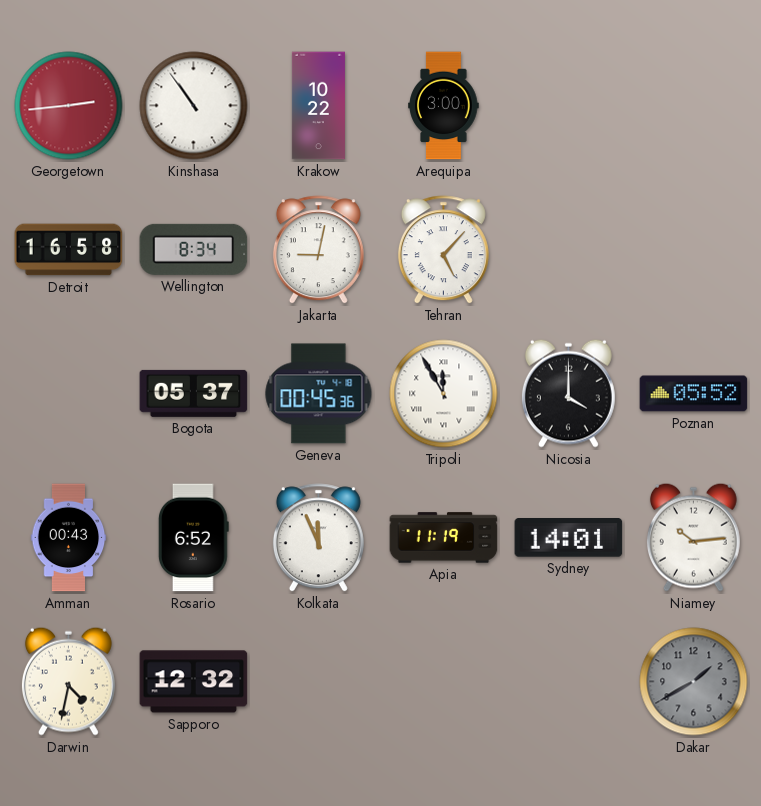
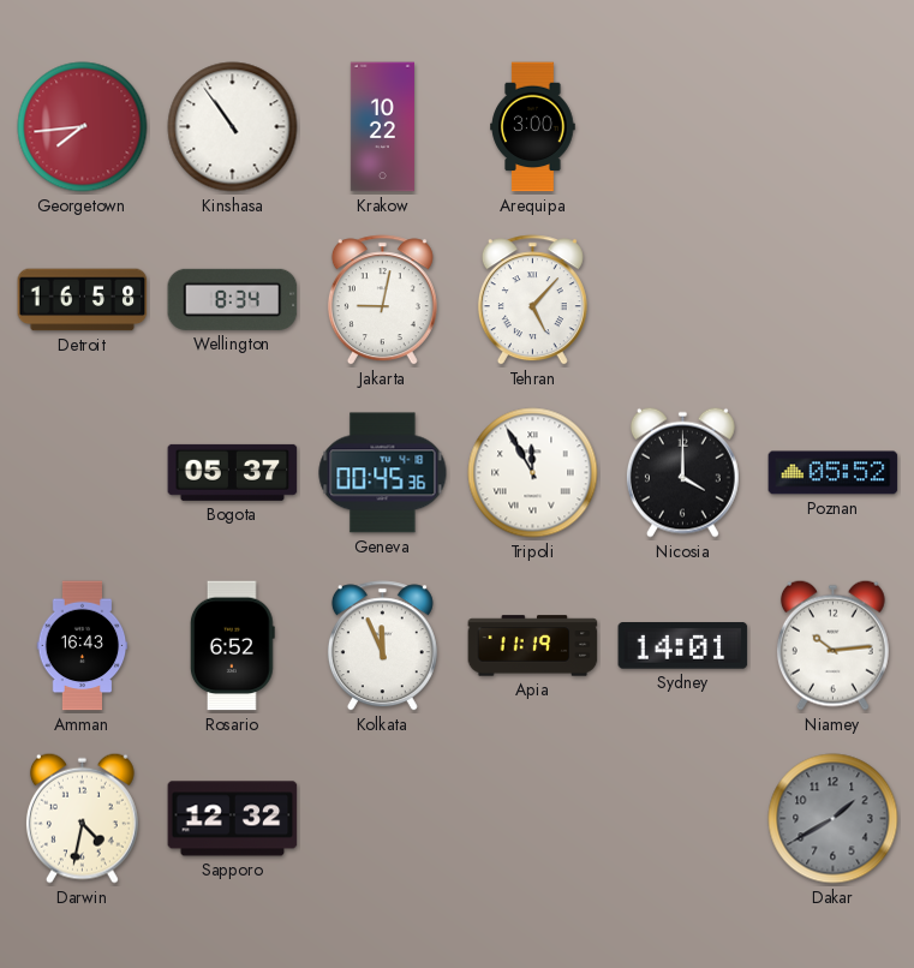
Georgetown: 2:44 -> 7:44 (83, 127)
Amman: 00:43 -> 16:43 (83, 646)
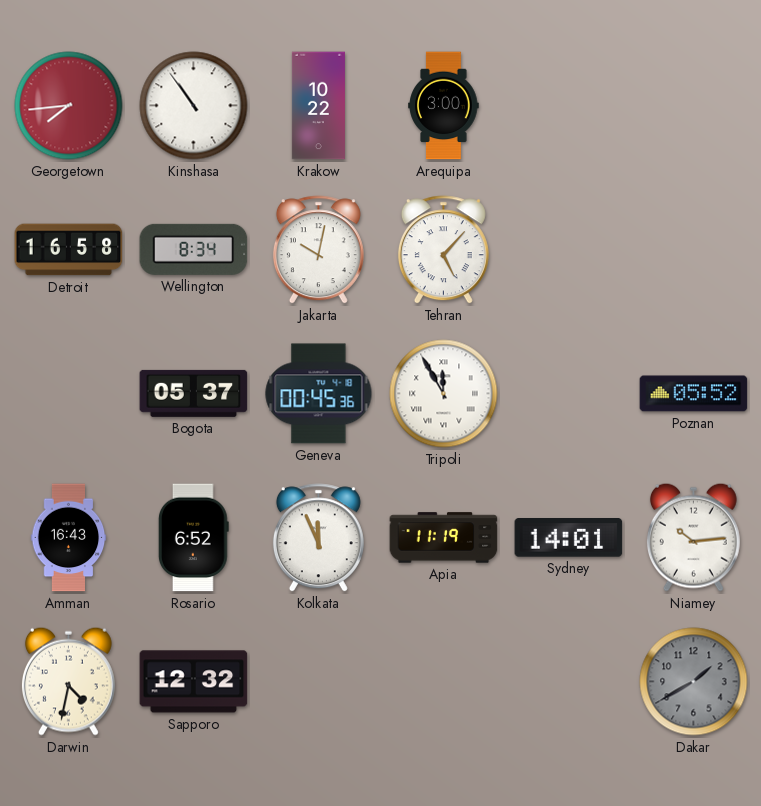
Jakarta: 9:02 -> 10:02 (318, 250)
Nicosia: 4:00 -> none (682, 472)
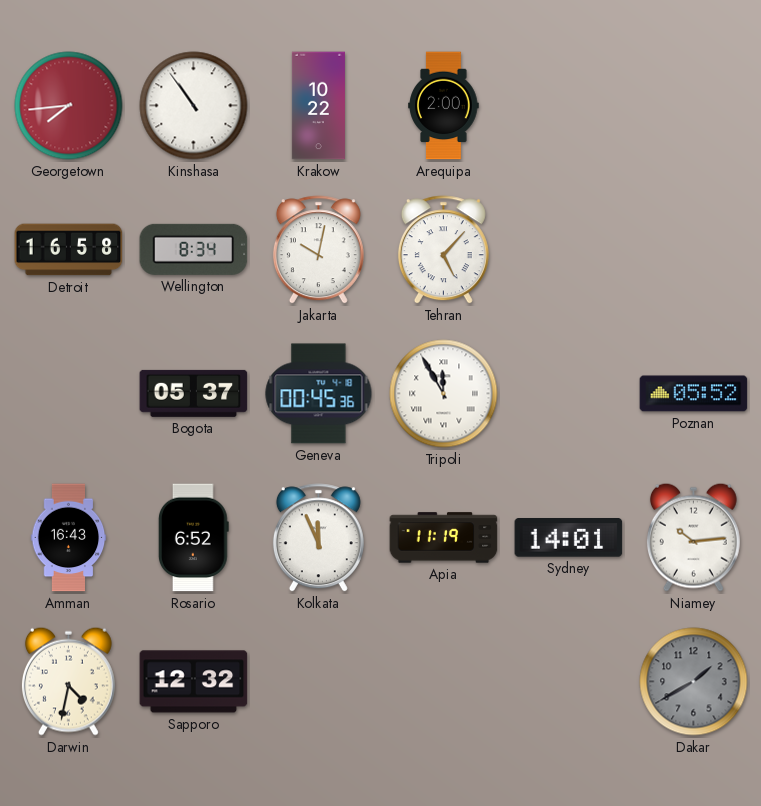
Arequipa: 3:00 -> 2:00 (444, 106)
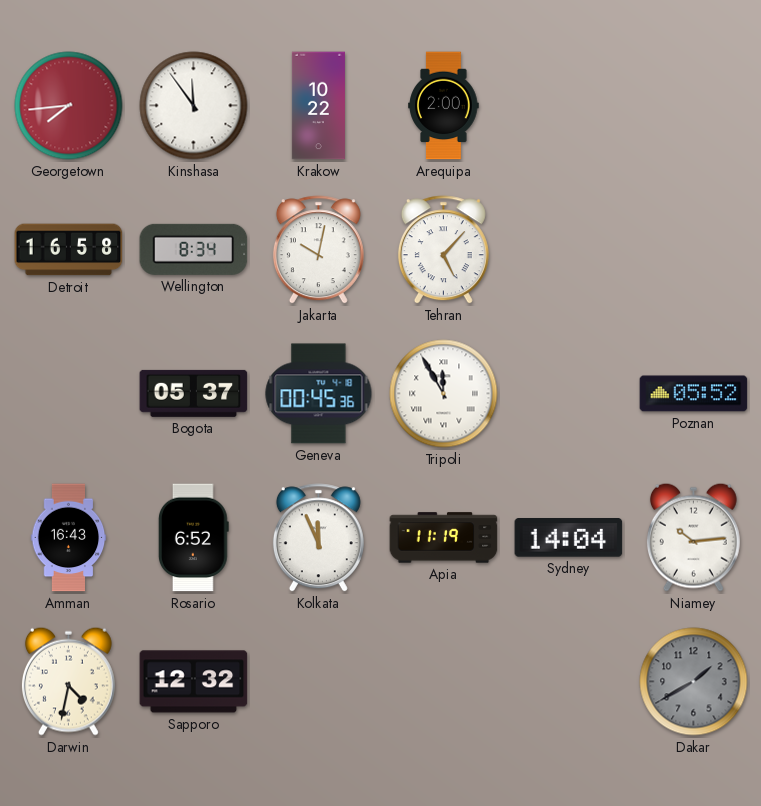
Kinshasa: 10:54 -> 11:54 (194, 106)
Sydney: 14:01 -> 14:04 (569, 538)
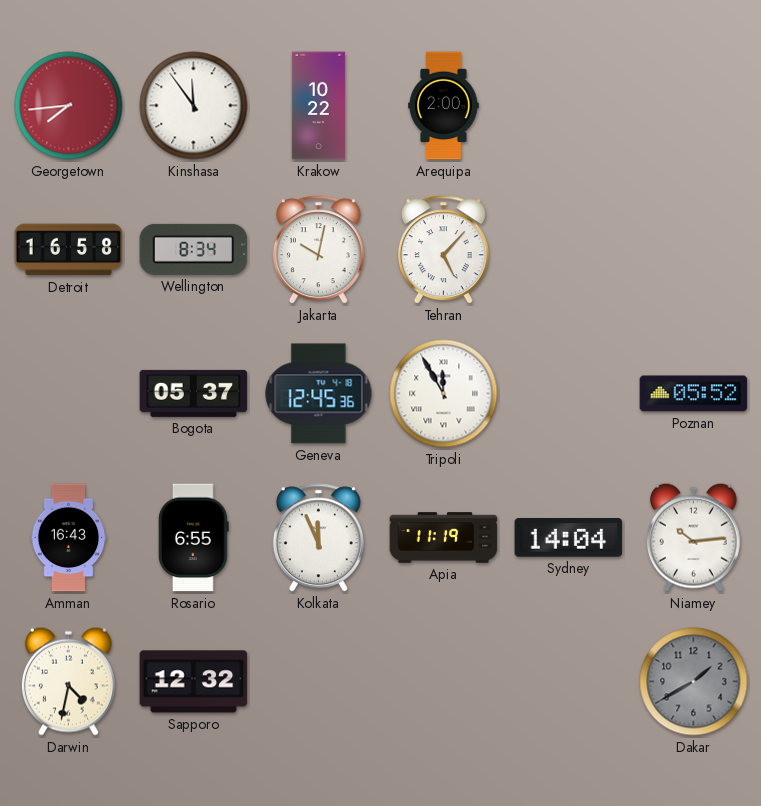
Geneva: 00:45 -> 12:45 (319, 394)
Rosario: 6:52 -> 6:55 (193, 538)
